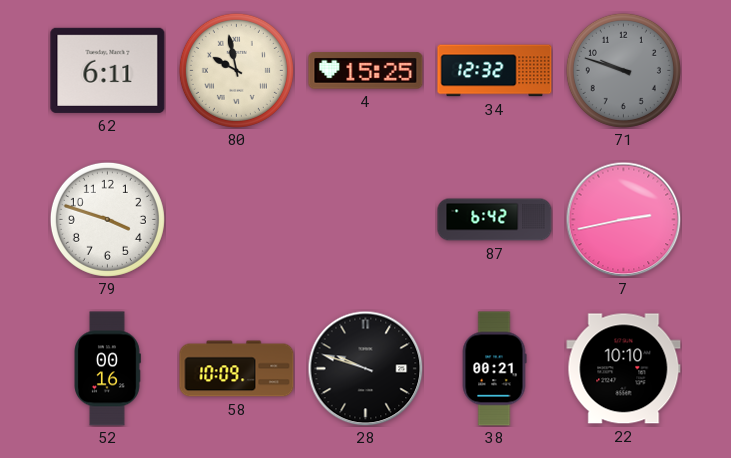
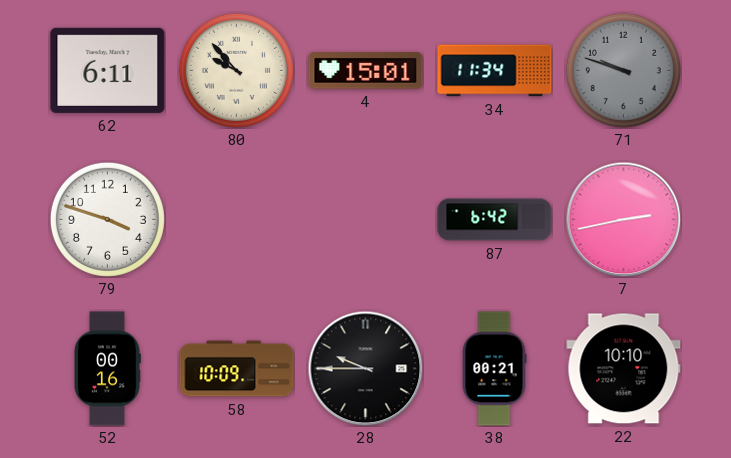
80: 9:58 -> 9:53 (236, 70)
4: 15:25 -> 15:01 (366, 71)
34: 12:32 -> 11:34 (495, 71)
28: 9:48 -> 9:45 (365, 368)
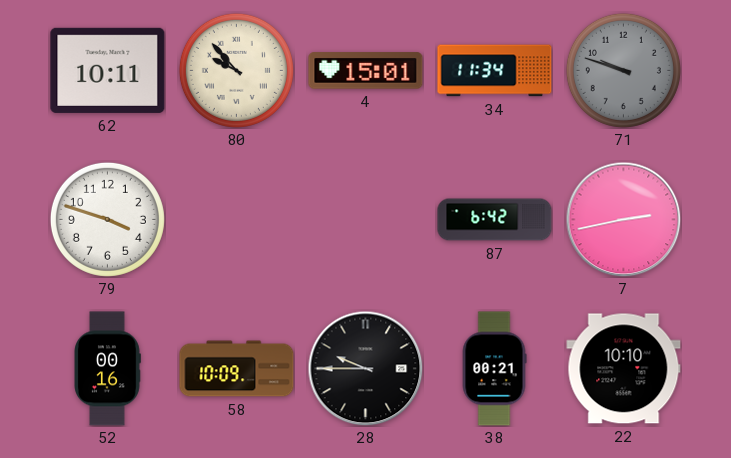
62: 6:11 -> 10:11 (108, 70)
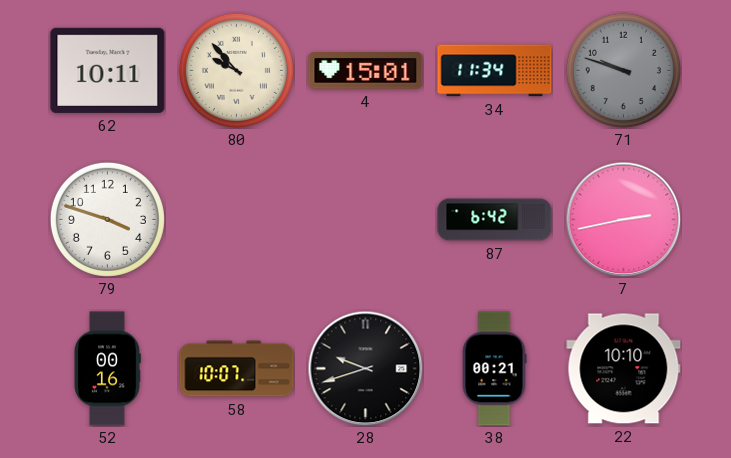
58: 10:09 -> 10:07 (237, 369)
28: 9:45 -> 9:42 (365, 368)
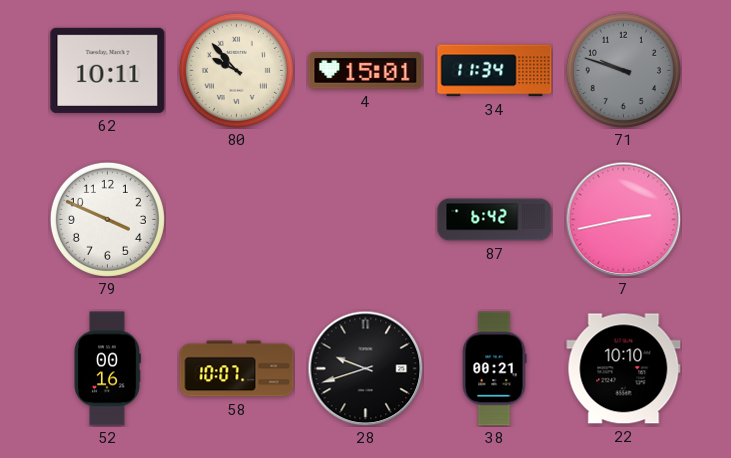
79: 3:48 -> 3:49 (107, 219)
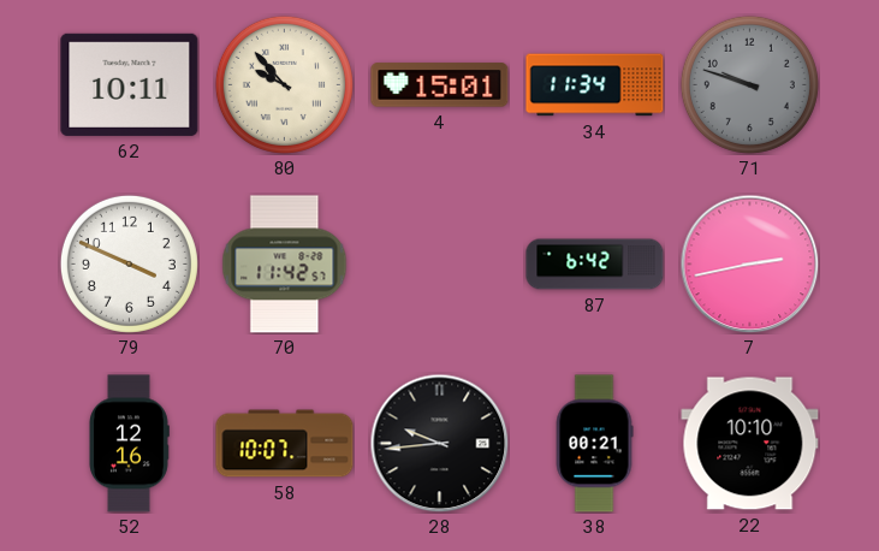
70: none -> 11:42 (285, 265)
52: 00:16 -> 12:16 (129, 444)
28: 9:42 -> 9:44 (439, 443)
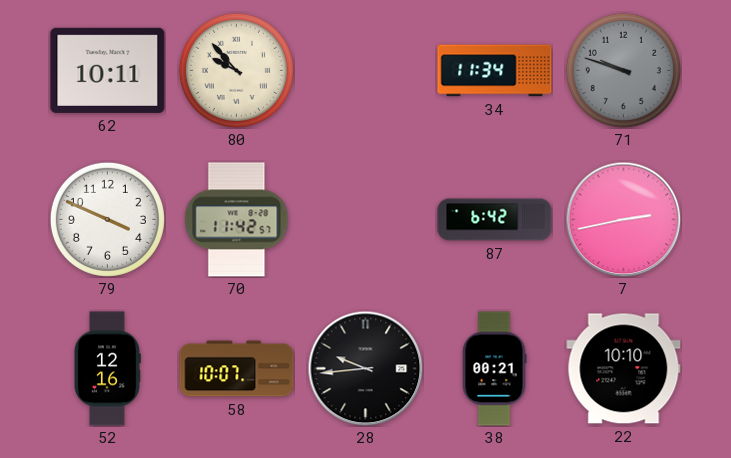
4: 15:01 -> none (440, 85)
